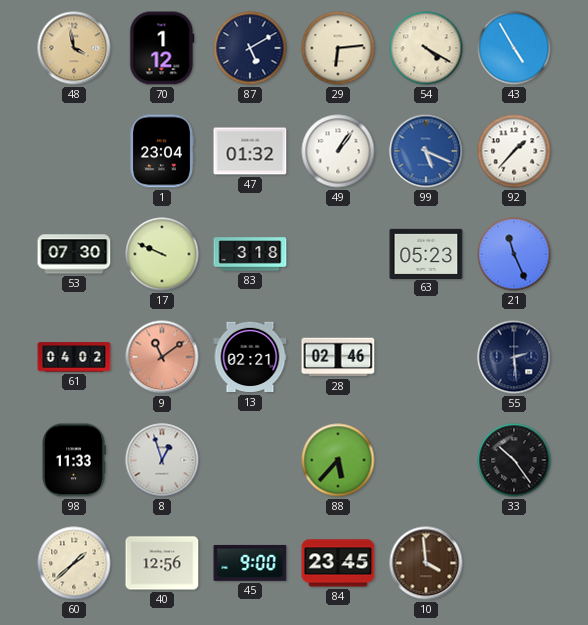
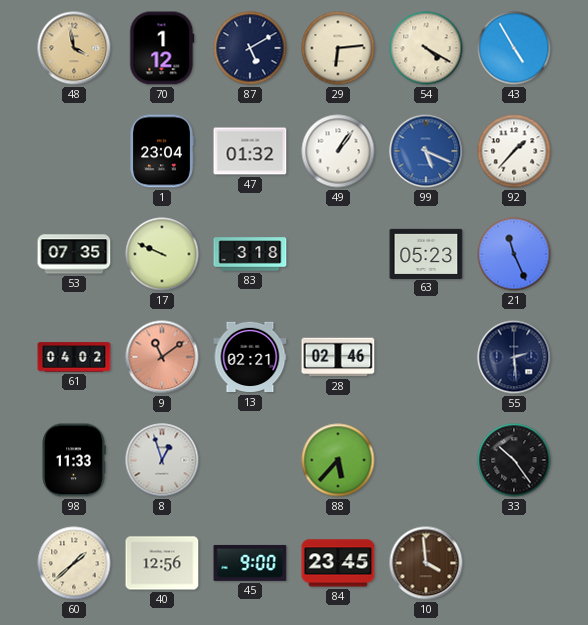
53: 07:30 -> 07:35 (74, 254)
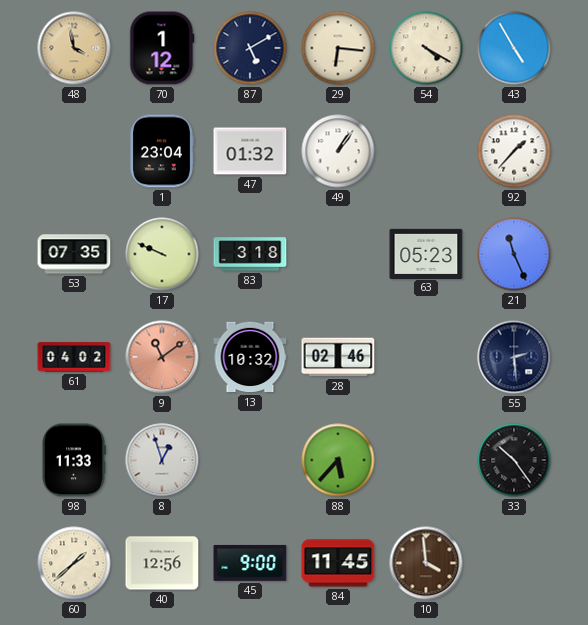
29: 6:14 -> 6:16 (338, 48)
99: 5:19 -> none (426, 151)
13: 02:21 -> 10:32 (250, 357)
84: 23:45 -> 11:45 (338, 563)
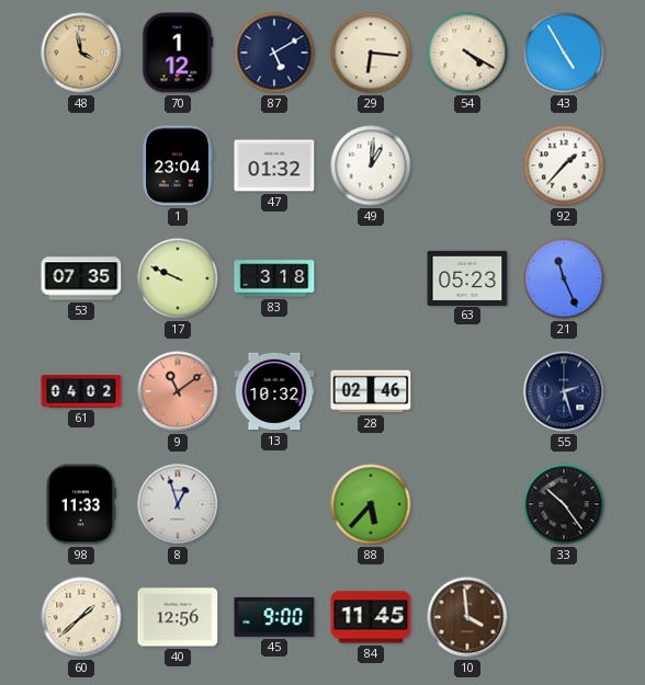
49: 1:06 -> 1:01 (371, 165)
55: 2:29 -> 2:27 (564, 391)
